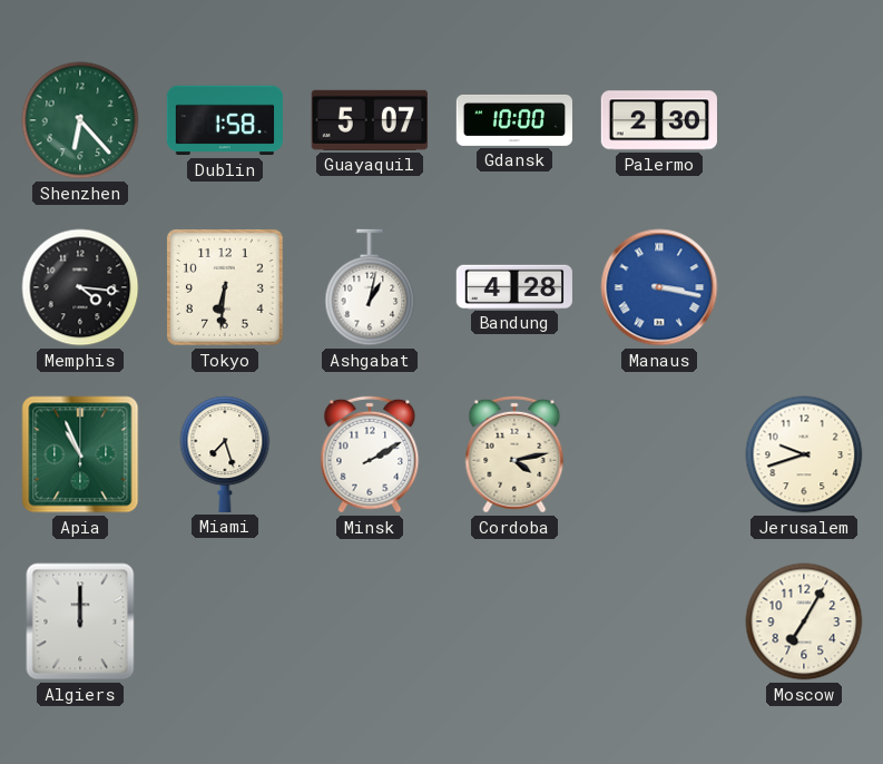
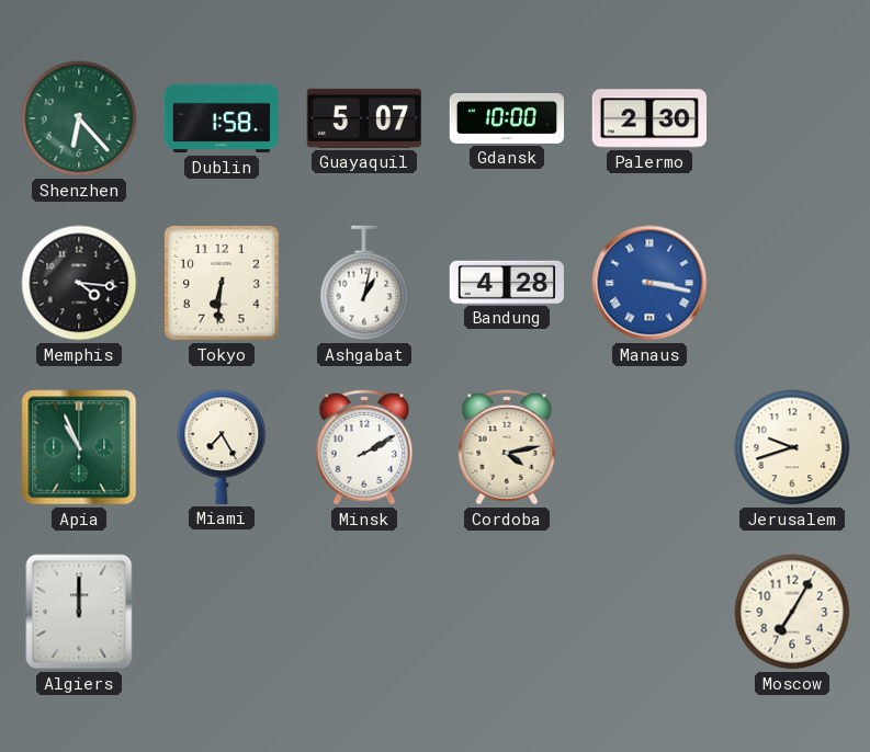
Miami: 7:27 -> 7:25 (222, 447)
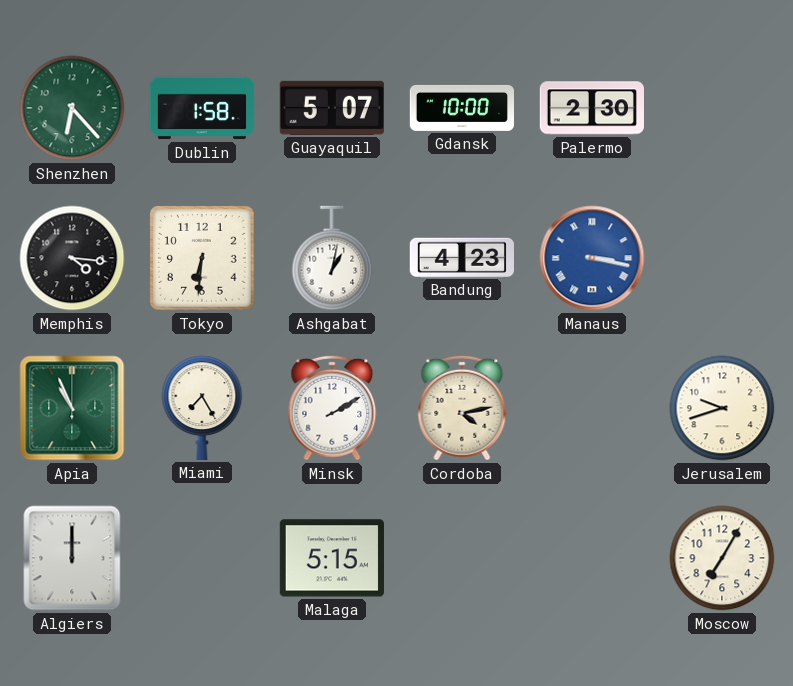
Bandung: 4:28 -> 4:23 (462, 257)
Malaga: none -> 5:15 (332, 558)
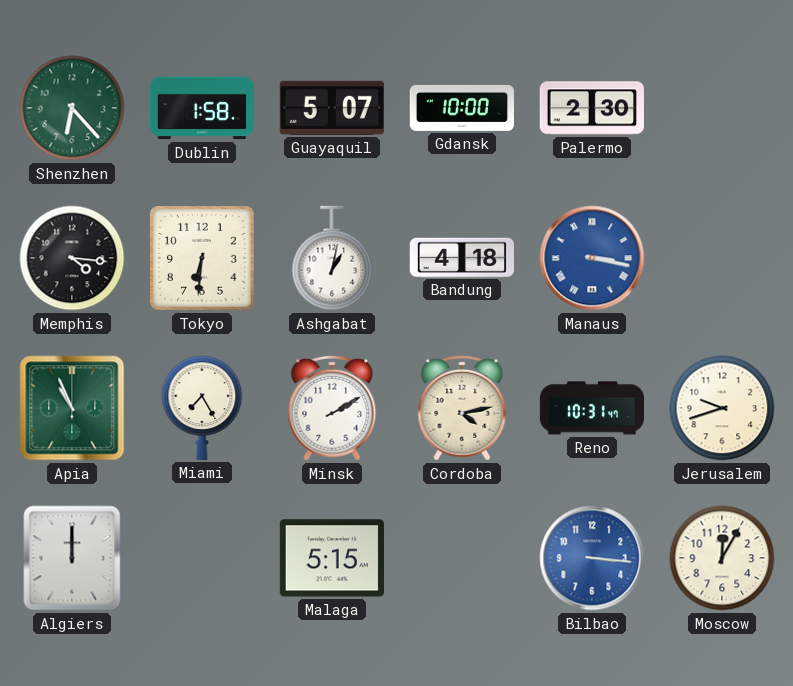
Bandung: 4:23 -> 4:18 (462, 257)
Reno: none -> 10:31 (592, 408)
Bilbao: none -> 3:16 (592, 558)
Moscow: 7:05 -> 12:05 (722, 558)
